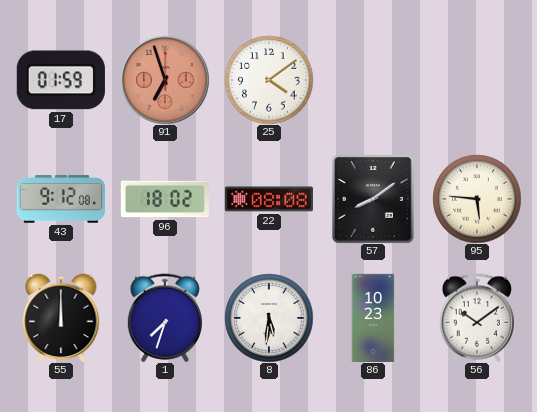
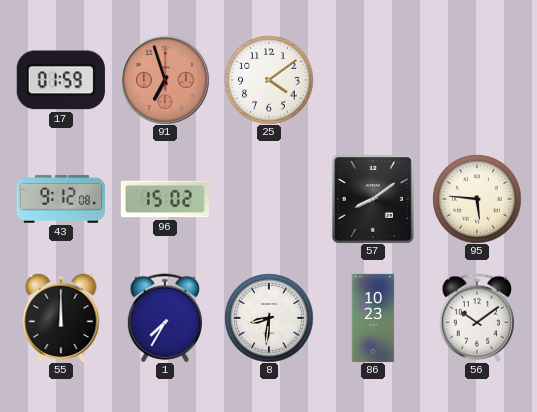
96: 18:02 -> 15:02 (165, 199)
22: 08:08 -> none (269, 199)
1: 7:33 -> 7:35 (165, 318)
8: 5:31 -> 8:31 (269, 318)
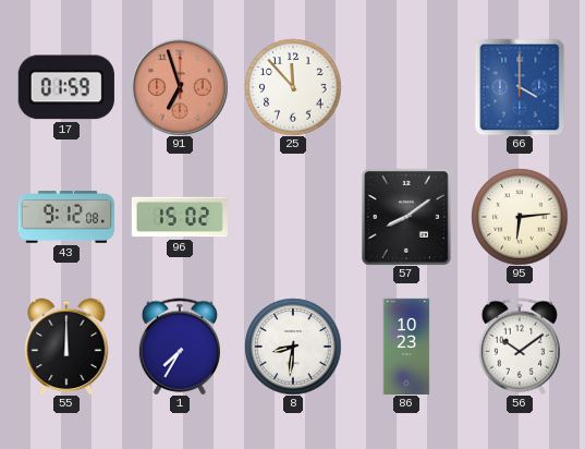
25: 4:09 -> 11:53 (293, 87)
66: none -> 4:00 (520, 87)
95: 5:46 -> 6:14 (520, 217)
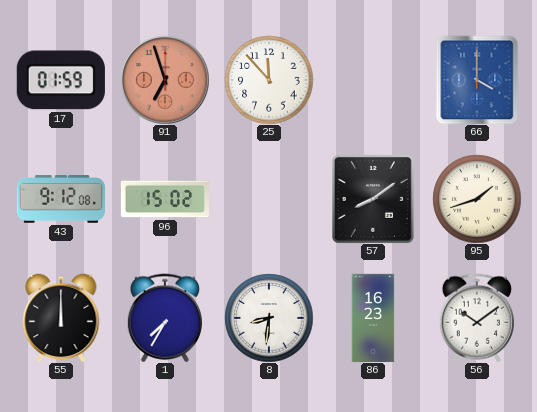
95: 6:14 -> 1:42 (477, 199)
86: 10:23 -> 16:23 (373, 317)
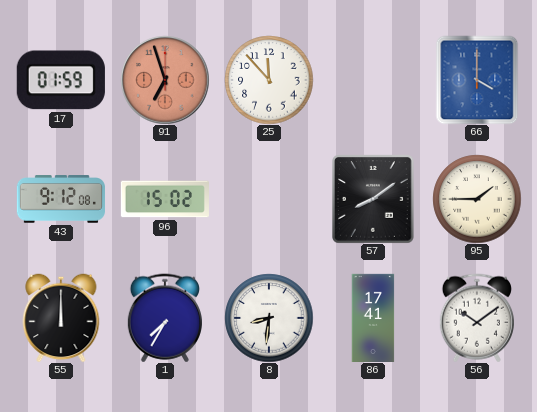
95: 1:42 -> 1:45 (477, 199)
86: 16:23 -> 17:41 (373, 317)
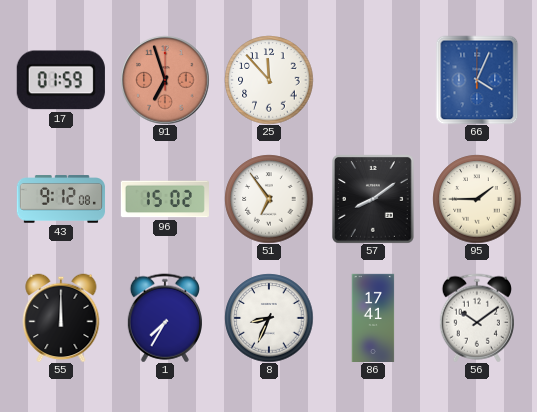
66: 4:00 -> 4:04 (477, 80)
51: none -> 6:54 (269, 199)
8: 8:31 -> 8:34 (269, 318)
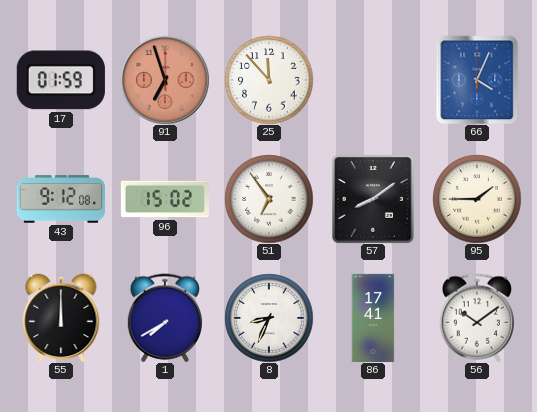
1: 7:35 -> 7:40 (165, 318)
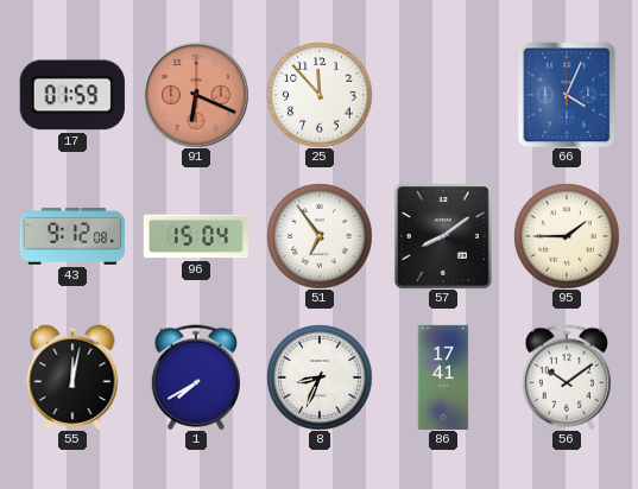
91: 6:57 -> 6:19 (196, 95)
96: 15:02 -> 15:04 (196, 236)
55: 12:00 -> 12:02 (72, 377)
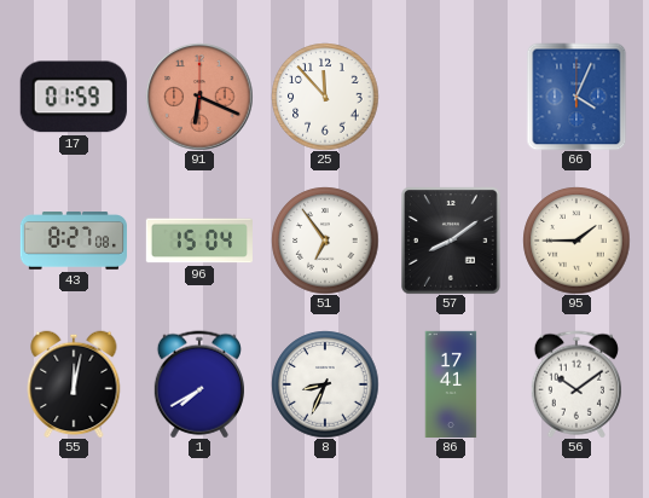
43: 9:12 -> 8:27 (74, 241)
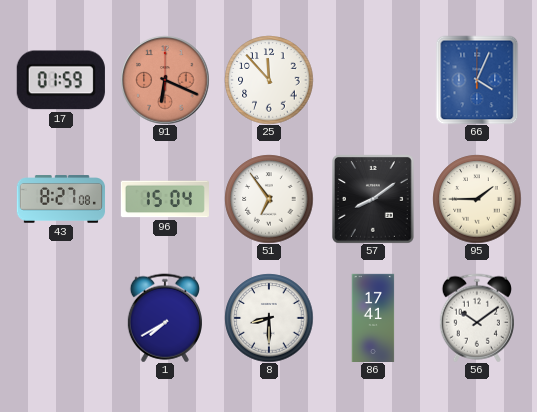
55: 12:02 -> none (74, 384)
8: 8:34 -> 8:30 (269, 318)
